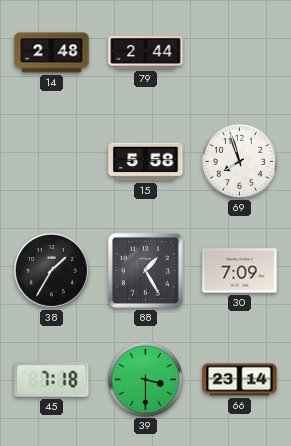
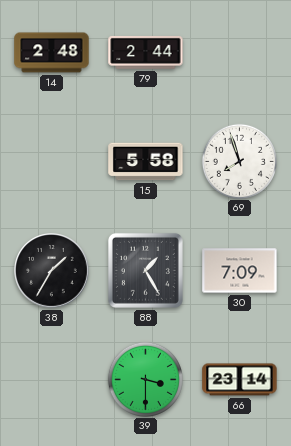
45: 7:18 -> none (52, 380)
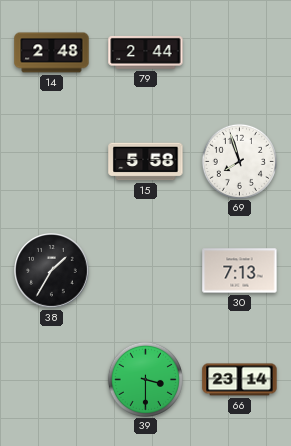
88: 1:25 -> none (145, 270)
30: 7:09 -> 7:13 (240, 271)
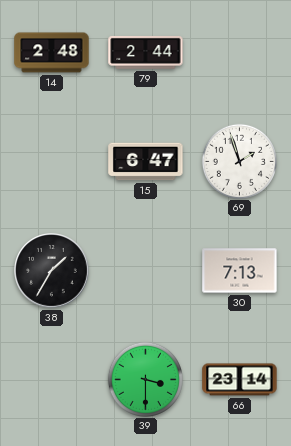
15: 5:58 -> 6:47 (146, 162)
69: 7:57 -> 1:57 (239, 161)
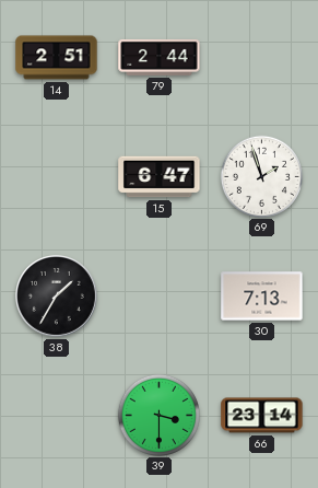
14: 2:48 -> 2:51 (57, 58)
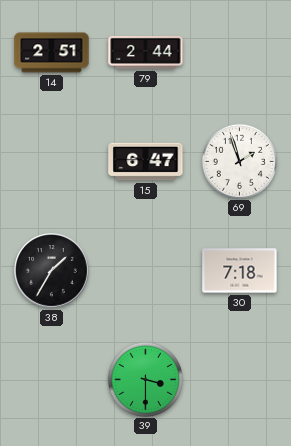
30: 7:13 -> 7:18 (240, 271)
66: 23:14 -> none (262, 416)
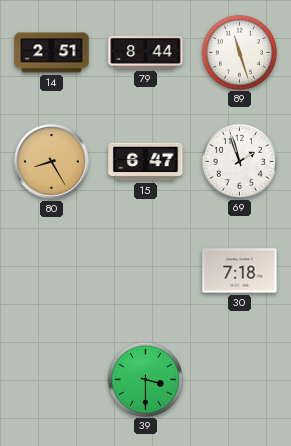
79: 2:44 -> 8:44 (146, 52)
89: none -> 11:27 (239, 52)
80: none -> 8:25 (52, 162)
38: 1:35 -> none (52, 271)
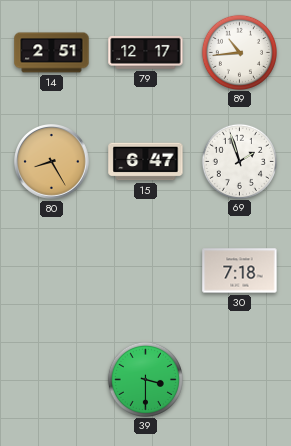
79: 8:44 -> 12:17 (146, 52)
89: 11:27 -> 10:44 (239, 52)
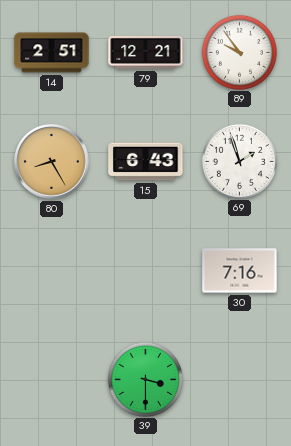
79: 12:17 -> 12:21 (146, 52)
89: 10:44 -> 9:54 (239, 52)
15: 6:47 -> 6:43 (146, 162)
30: 7:18 -> 7:16 (240, 271)
